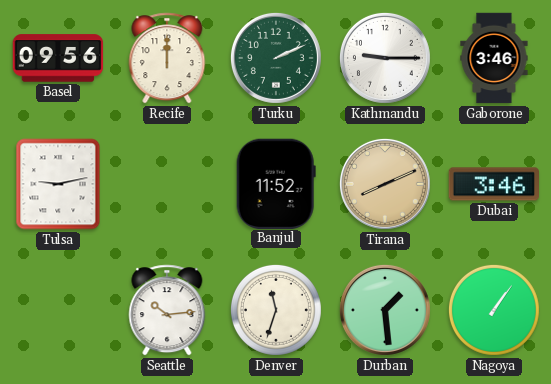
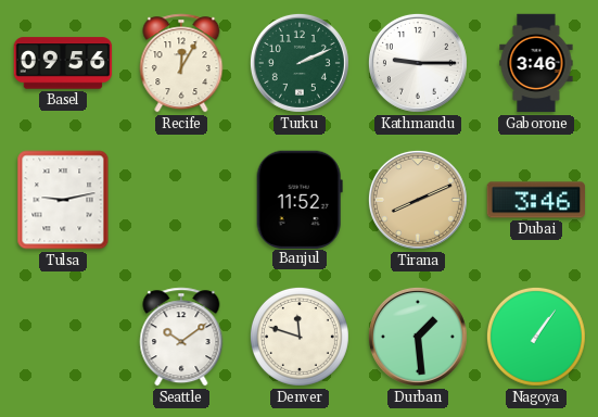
Recife: 12:00 -> 12:05 (181, 63)
Seattle: 10:14 -> 10:09 (181, 337)
Denver: 11:33 -> 11:48 (300, 337)
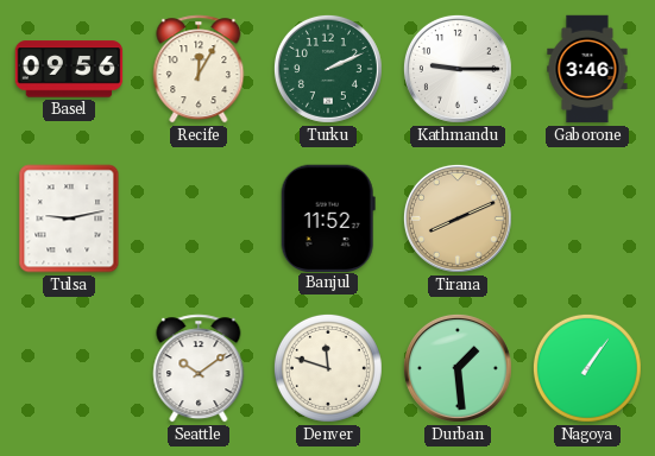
Dubai: 3:46 -> none (536, 200)
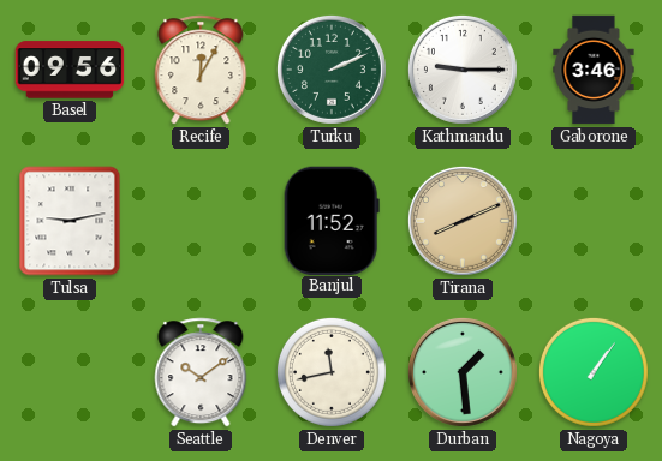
Denver: 11:48 -> 11:43 (332, 372)
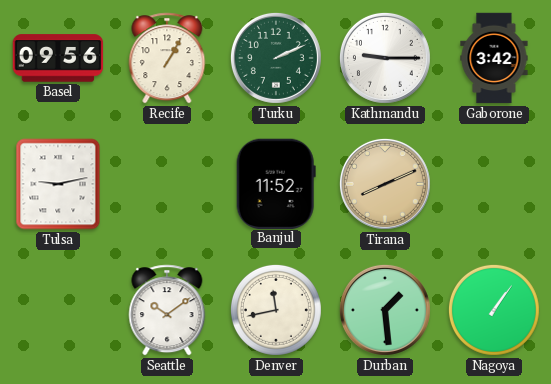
Recife: 12:05 -> 1:05 (167, 58)
Gaborone: 3:46 -> 3:42 (494, 58)
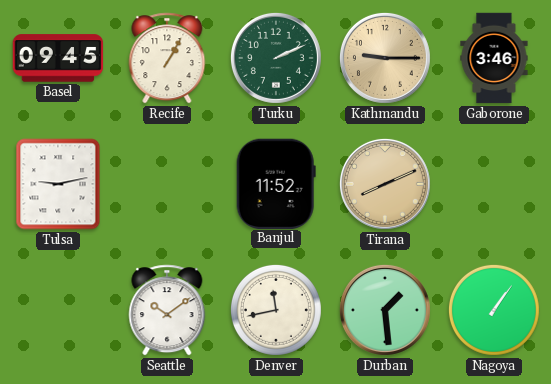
Basel: 09:56 -> 09:45 (58, 58)
Kathmandu dial: white -> champagne (385, 58)
Gaborone: 3:42 -> 3:46 (494, 58)
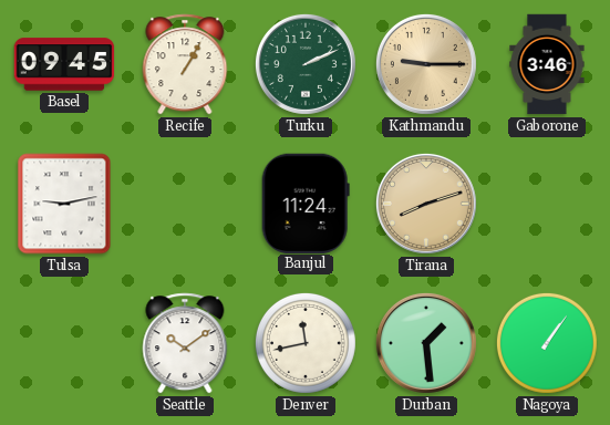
Banjul: 11:52 -> 11:24 (306, 203)
Tirana: 8:11 -> 8:12 (426, 204)
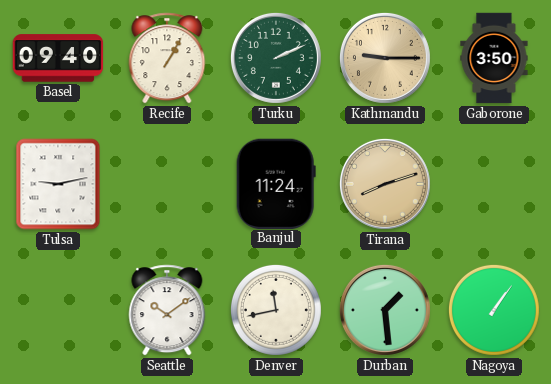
Basel: 09:45 -> 09:40 (58, 58)
Gaborone: 3:46 -> 3:50 (494, 58)
